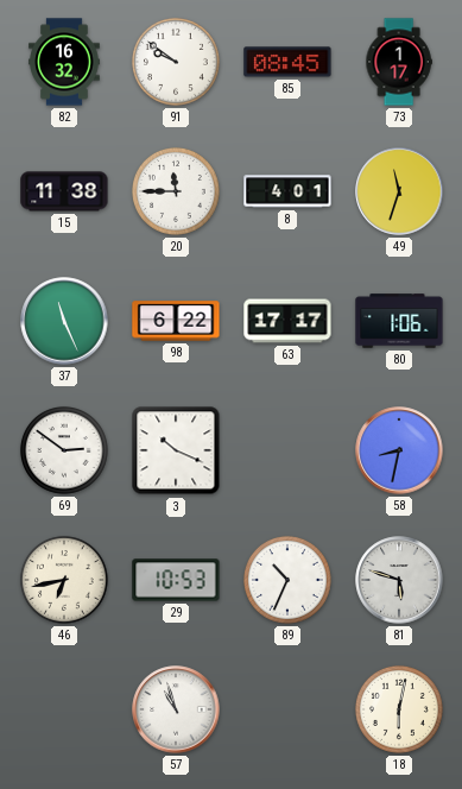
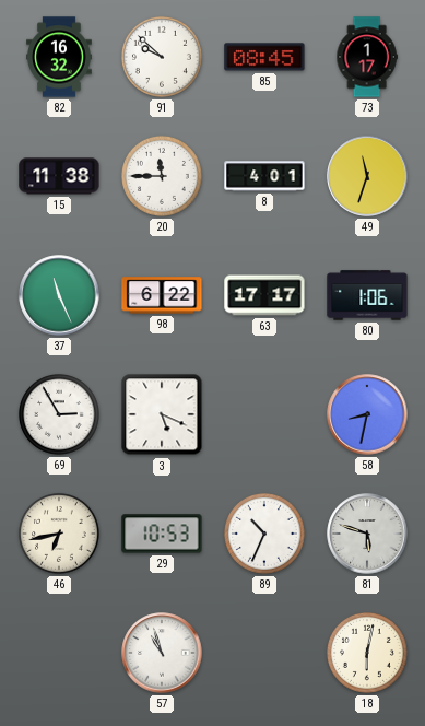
91: 9:51 -> 9:52 (162, 57)
69: 2:51 -> 2:55 (59, 414)
3: 10:19 -> 5:19 (162, 414)
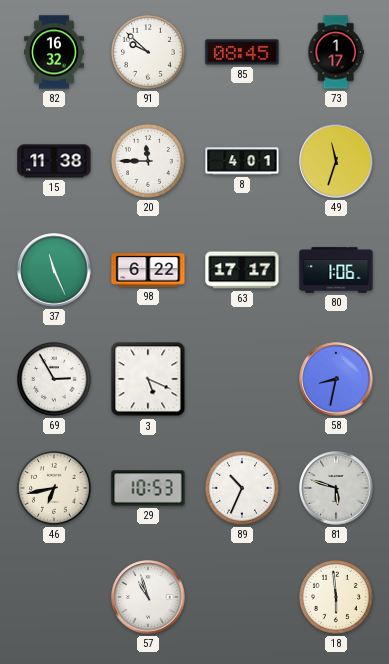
18: 6:02 -> 5:59 (336, 597)
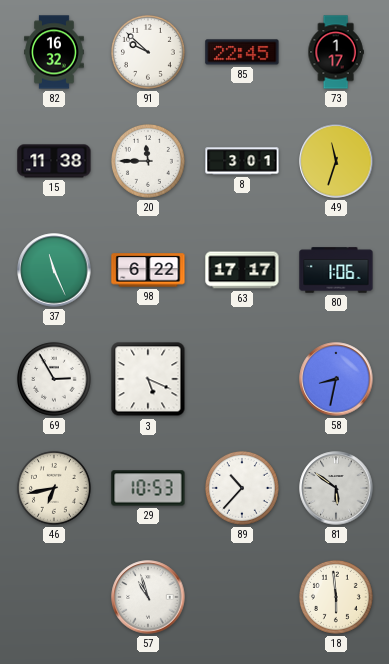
85: 08:45 -> 22:45 (242, 52)
8: 4:01 -> 3:01 (242, 161)
89: 10:34 -> 10:37 (242, 488)
81: 5:48 -> 5:51 (336, 488)
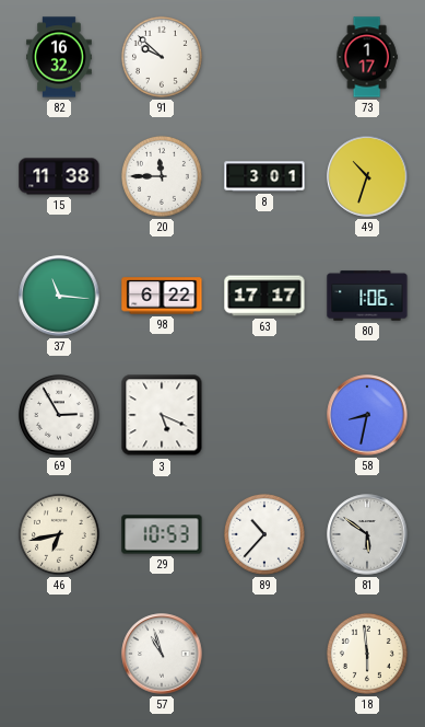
85: 22:45 -> none (242, 52)
49: 11:33 -> 10:33 (367, 176)
37: 11:26 -> 11:16 (59, 296)
